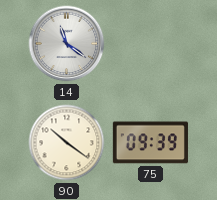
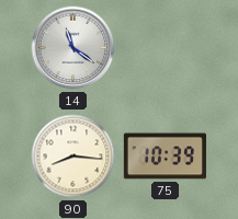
90: 10:21 -> 8:16 (73, 157)
75: 09:39 -> 10:39 (165, 157)
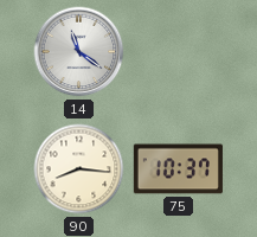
75: 10:39 -> 10:37 (178, 169)
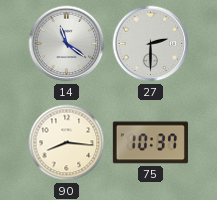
27: none -> 2:30 (151, 44)
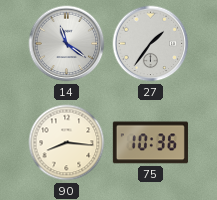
27: 2:30 -> 1:36 (151, 44)
75: 10:37 -> 10:36 (150, 143)
